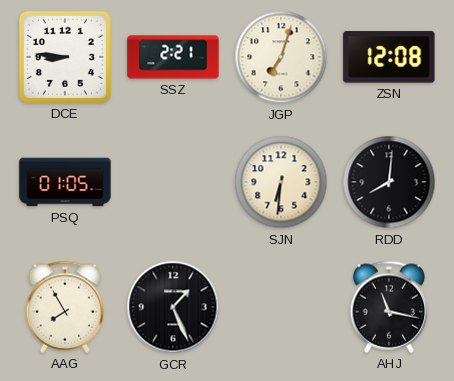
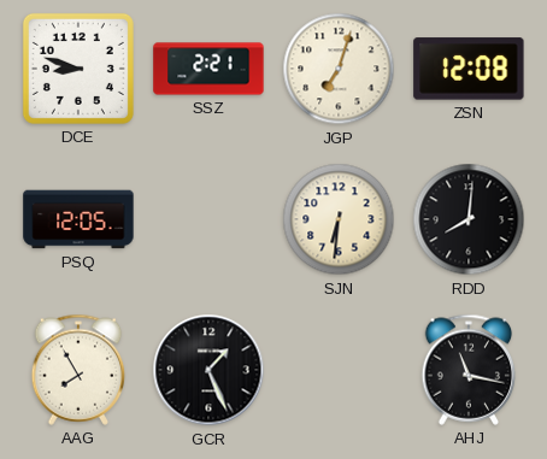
DCE: 8:46 -> 8:48 (78, 69)
PSQ: 01:05 -> 12:05 (78, 219)
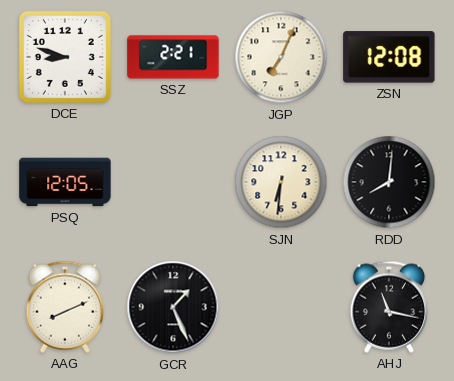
JGP: 7:03 -> 7:04 (281, 57)
AAG: 7:55 -> 8:11 (65, 307)
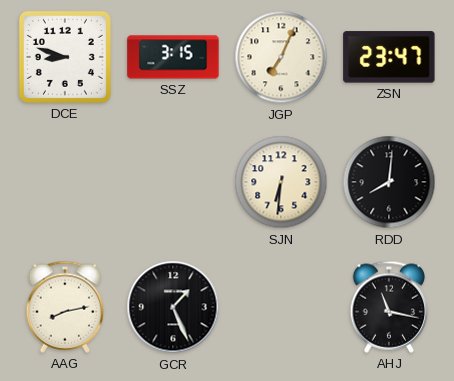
SSZ: 2:21 -> 3:15 (173, 57)
ZSN: 12:08 -> 23:47 (389, 57)
PSQ: 12:05 -> none (65, 182)
AAG: 8:11 -> 8:13 (65, 307)
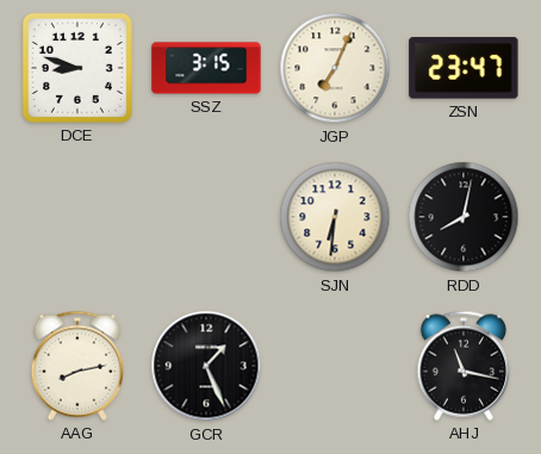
RDD: 8:01 -> 8:02 (464, 217)
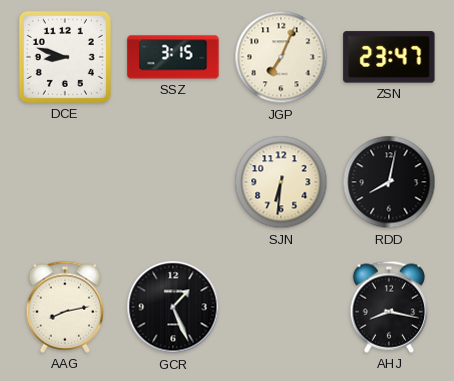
AHJ: 11:17 -> 8:17 (389, 307)
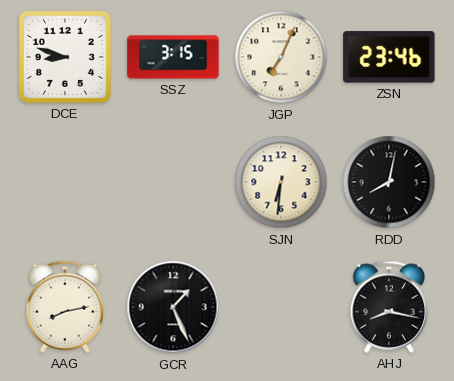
ZSN: 23:47 -> 23:46 (389, 57)
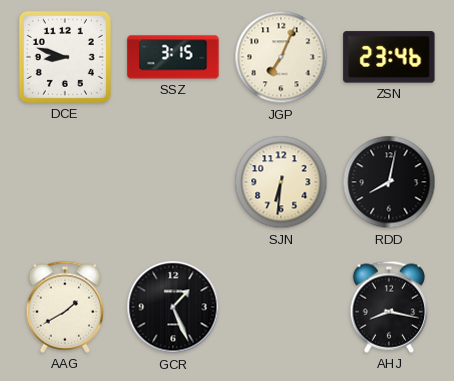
AAG: 8:13 -> 1:40 (65, 307)
